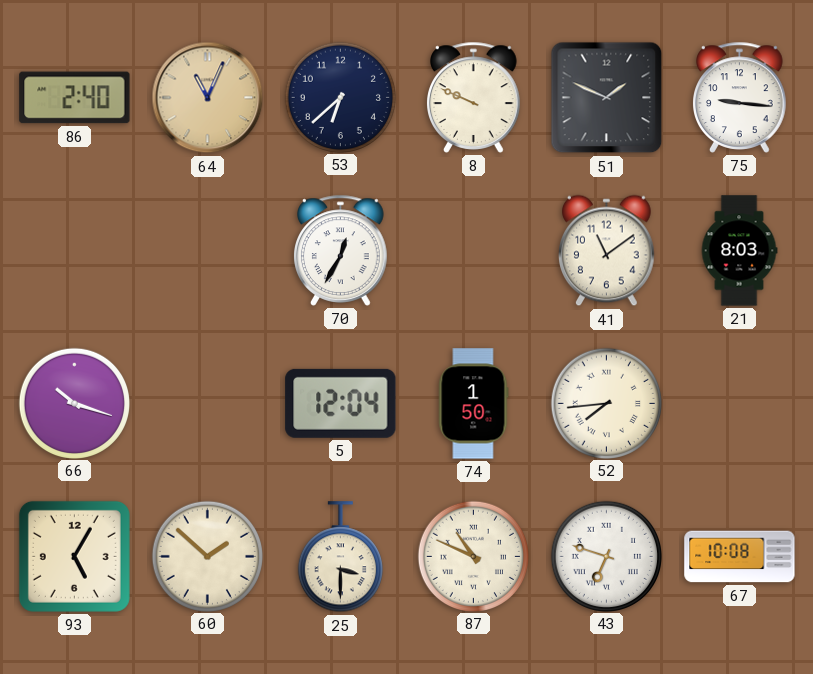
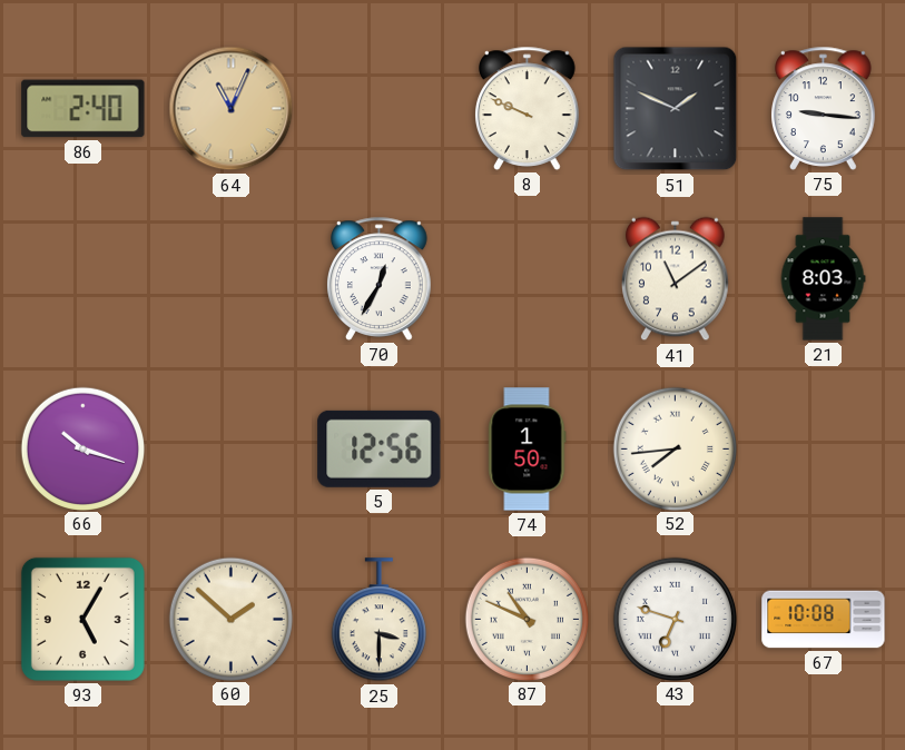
53: 6:38 -> none (340, 97)
5: 12:04 -> 12:56 (380, 448)
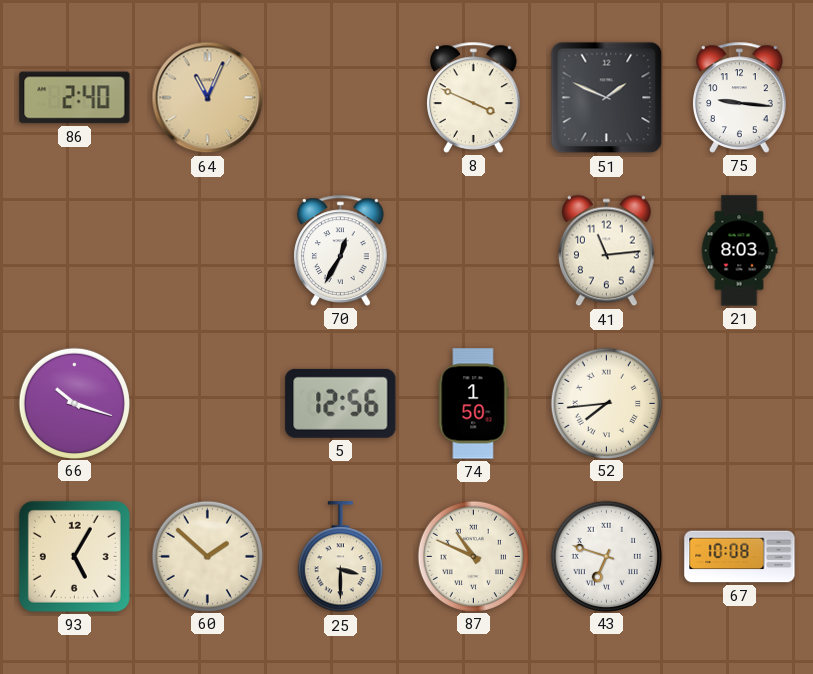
8: 9:49 -> 3:49 (474, 97)
41: 11:09 -> 11:14 (607, 251)
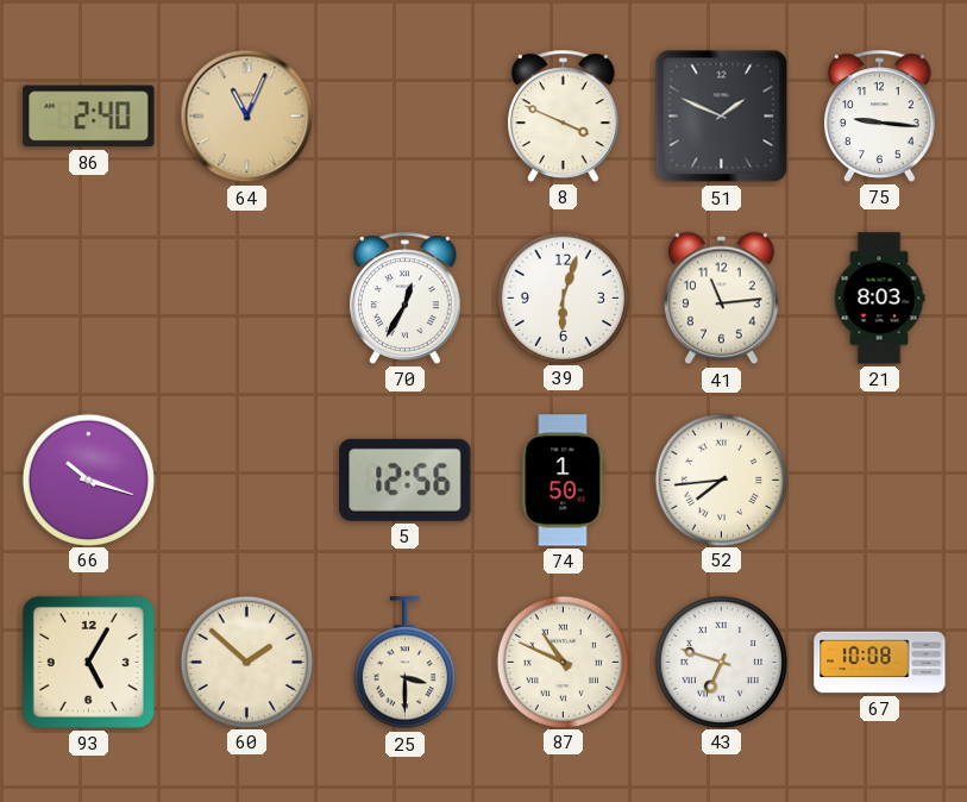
39: none -> 6:03 (563, 297)
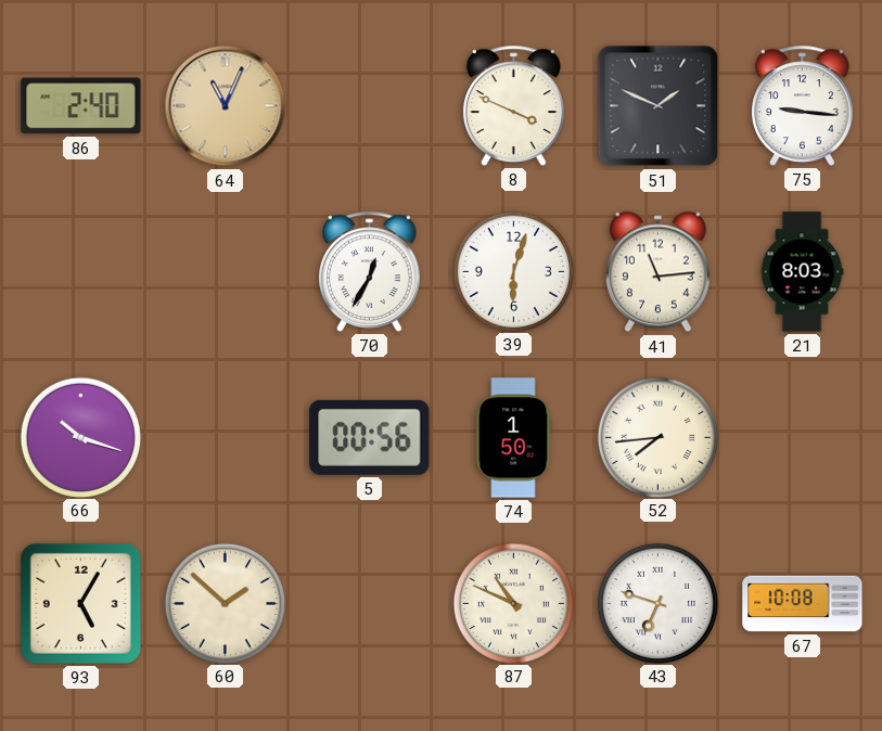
5: 12:56 -> 00:56 (370, 437)
25: 3:30 -> none (404, 663)
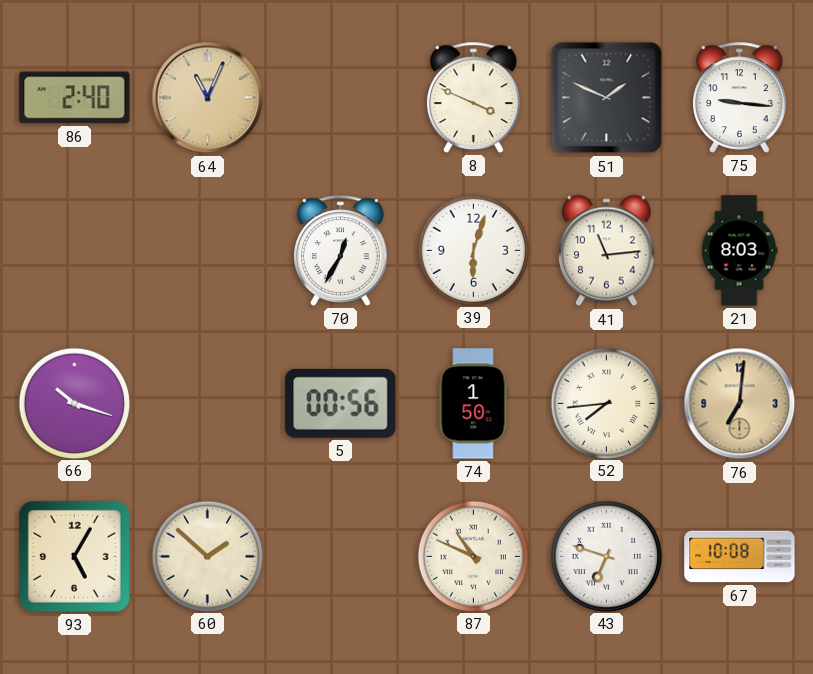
76: none -> 7:01 (740, 404)
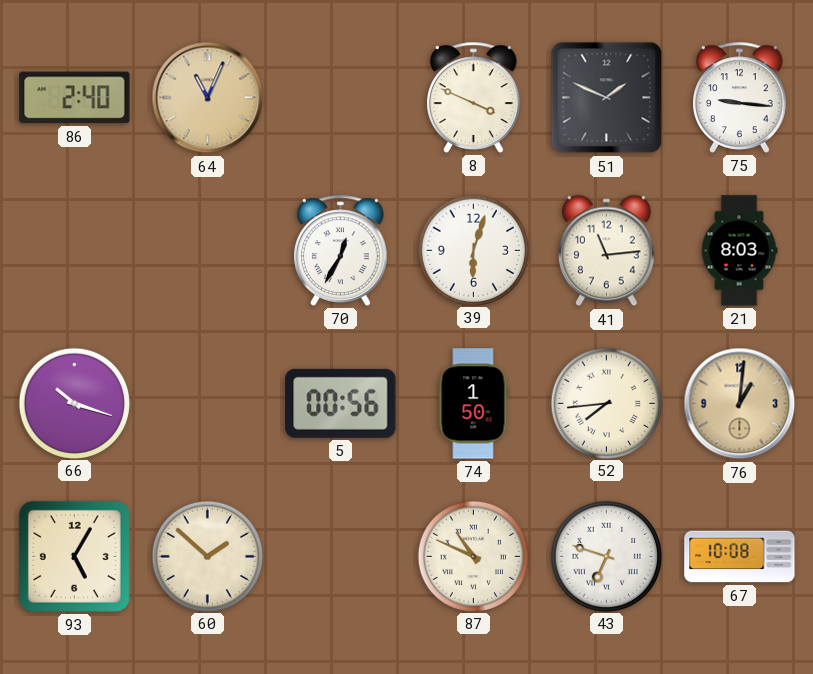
76: 7:01 -> 1:01 (740, 404)
